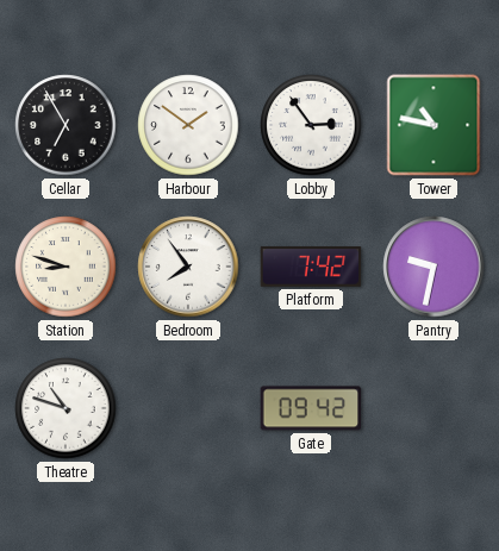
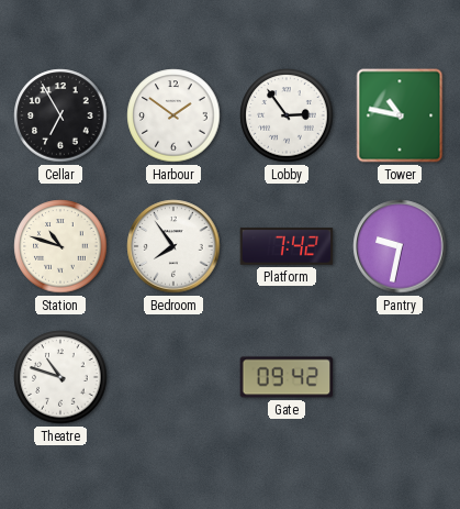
Station: 8:48 -> 10:48 (60, 246)
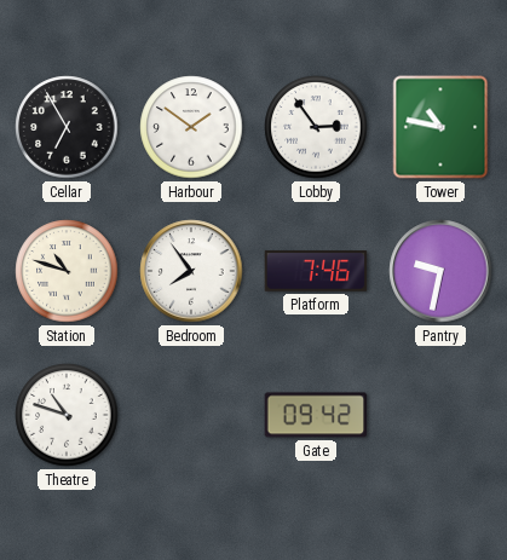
Platform: 7:42 -> 7:46 (316, 271)
